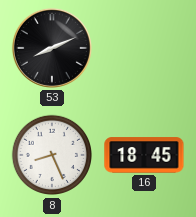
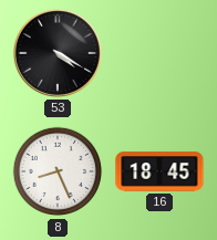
53: 8:11 -> 4:20 (58, 53)
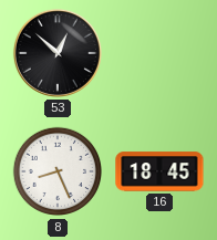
53: 4:20 -> 12:52 (58, 53)
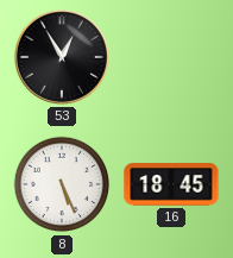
53: 12:52 -> 12:55 (62, 57)
8: 8:26 -> 5:26 (62, 184)
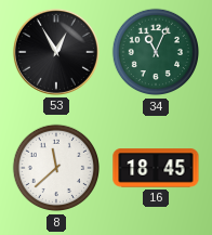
34: none -> 11:04 (156, 52)
8: 5:26 -> 11:38 (56, 168)
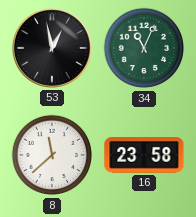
53: 12:55 -> 12:58 (52, 48)
16: 18:45 -> 23:58 (144, 155)
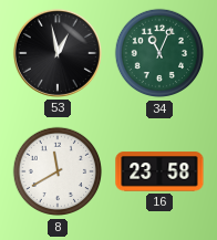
8: 11:38 -> 11:40 (58, 171)
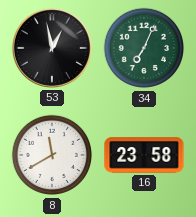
34: 11:04 -> 7:04 (144, 48)
